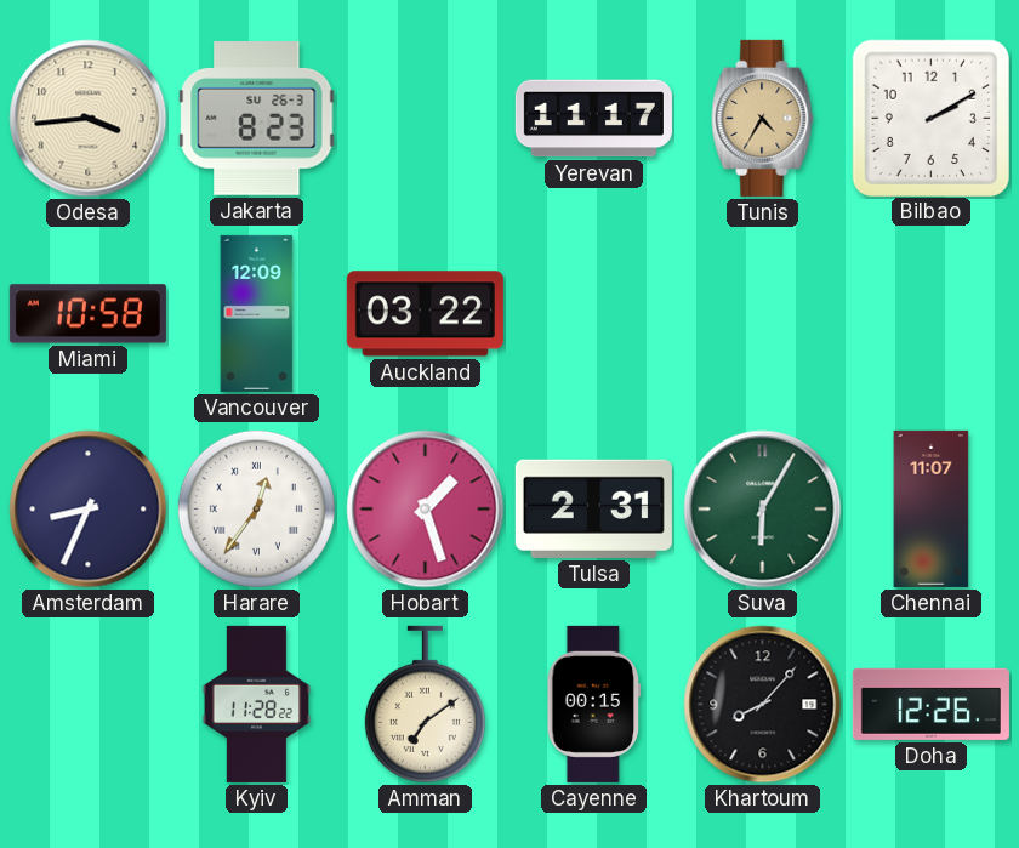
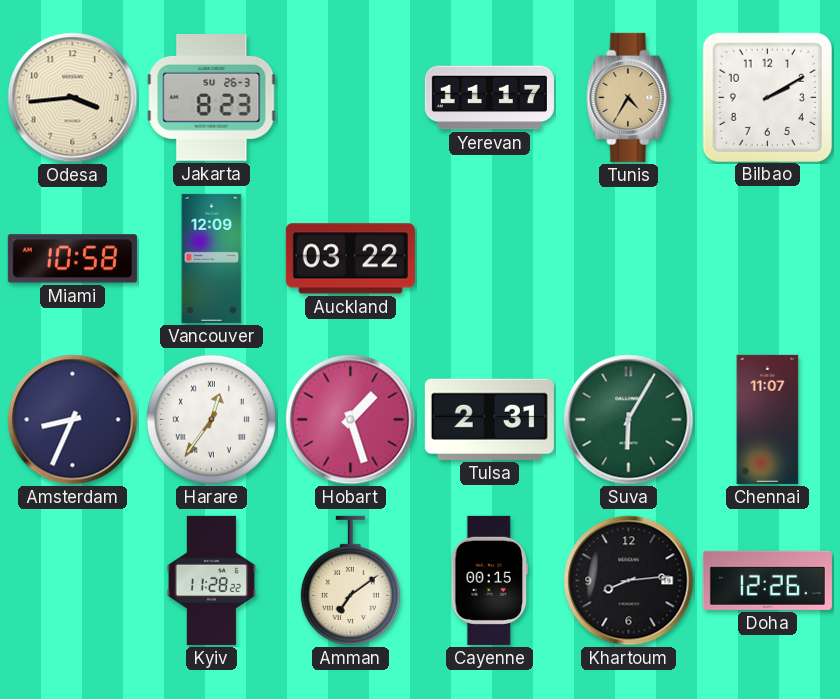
Khartoum: 8:07 -> 8:14 (629, 581)
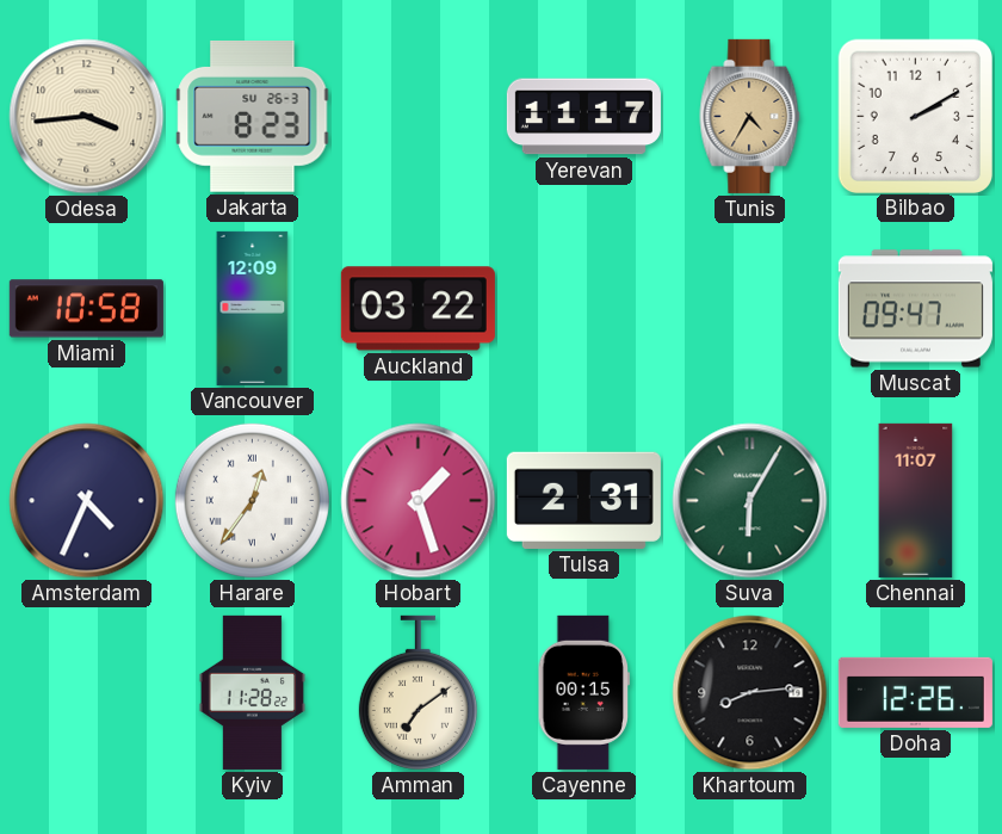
Muscat: none -> 09:47 (915, 309)
Amsterdam: 8:34 -> 4:34 (87, 501)
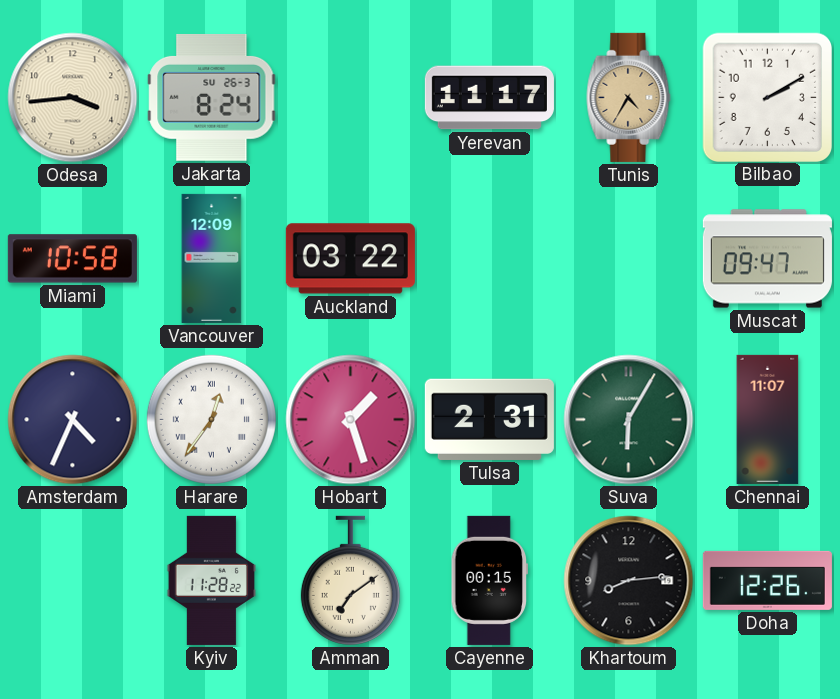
Jakarta: 8:23 -> 8:24 (212, 97)
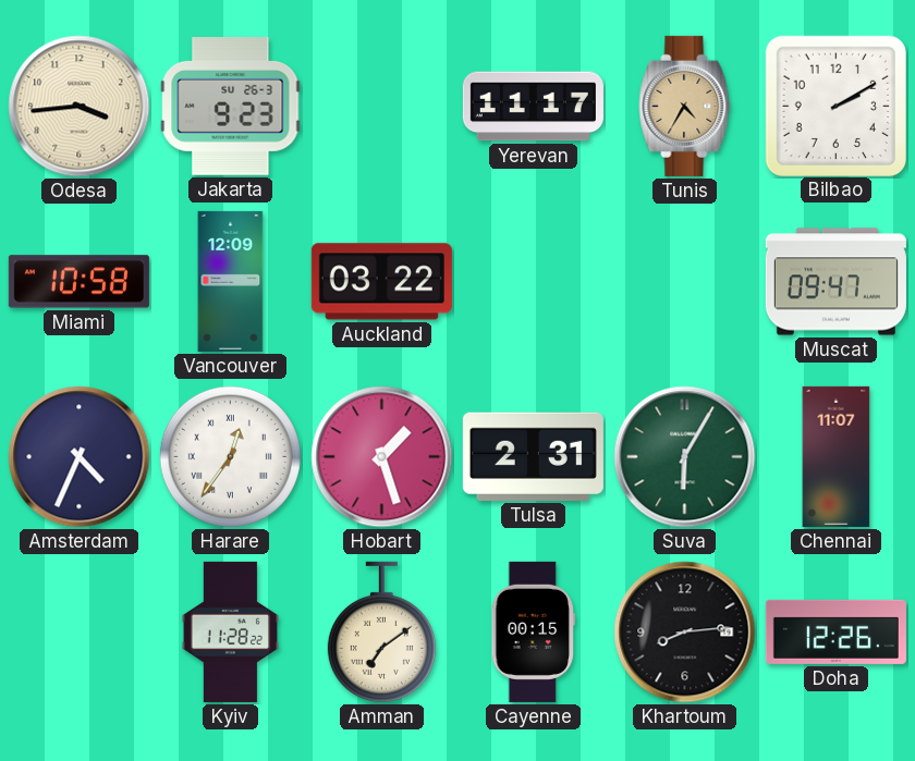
Jakarta: 8:24 -> 9:23 (231, 106)
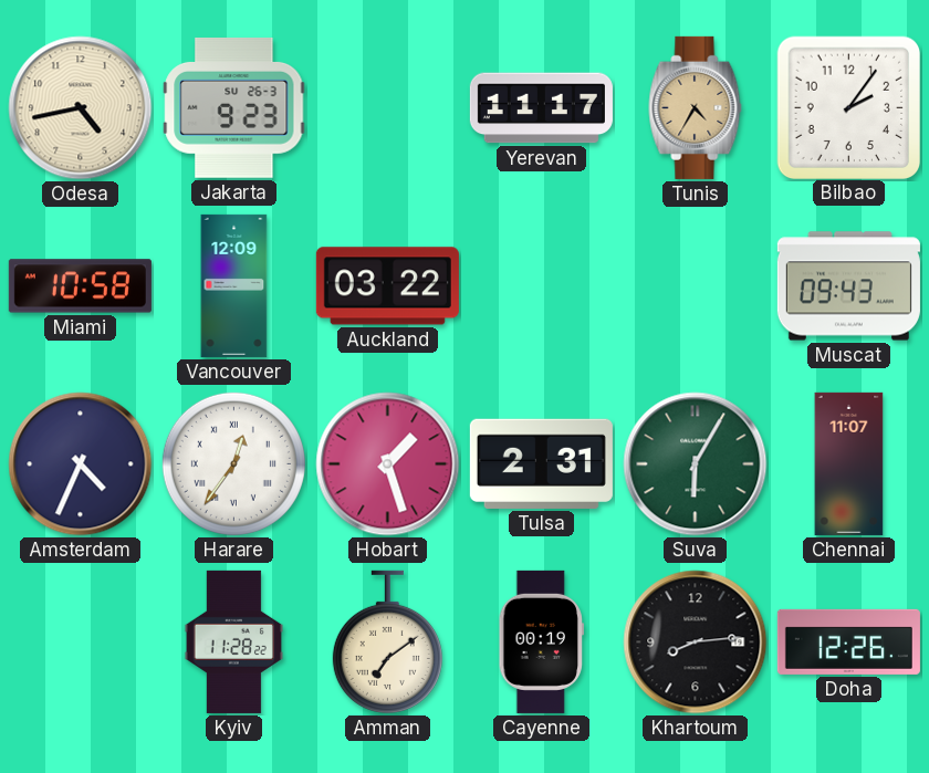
Odesa: 3:44 -> 4:43 (81, 108)
Bilbao: 2:10 -> 2:06 (848, 107)
Muscat: 09:47 -> 09:43 (848, 286)
Cayenne: 00:15 -> 00:19 (541, 641)
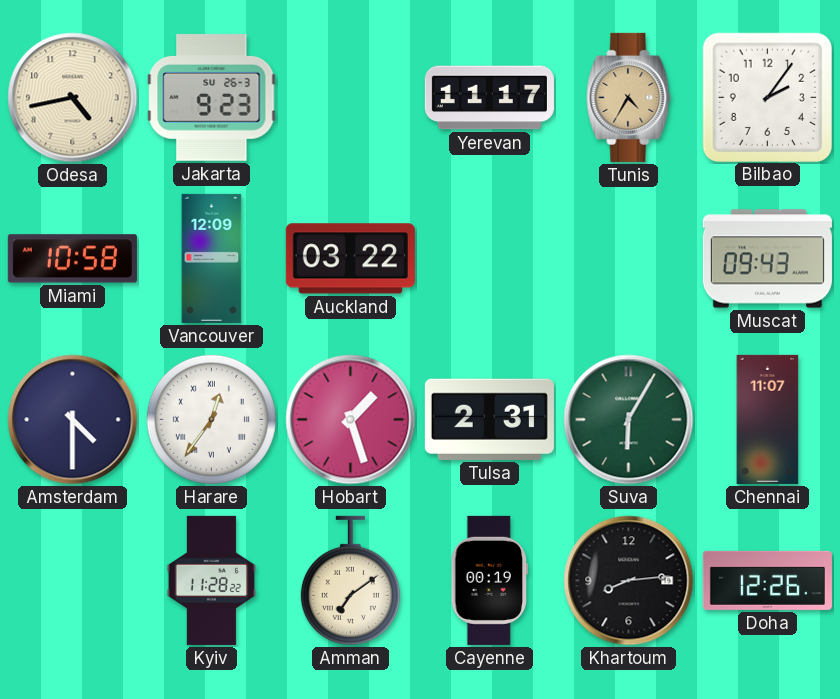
Amsterdam: 4:34 -> 4:30 (73, 420)
